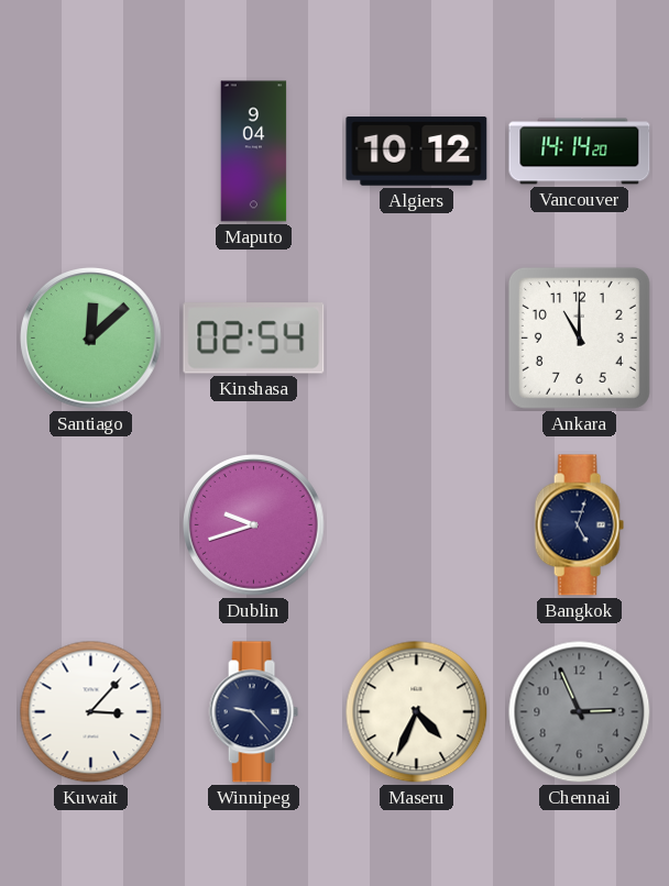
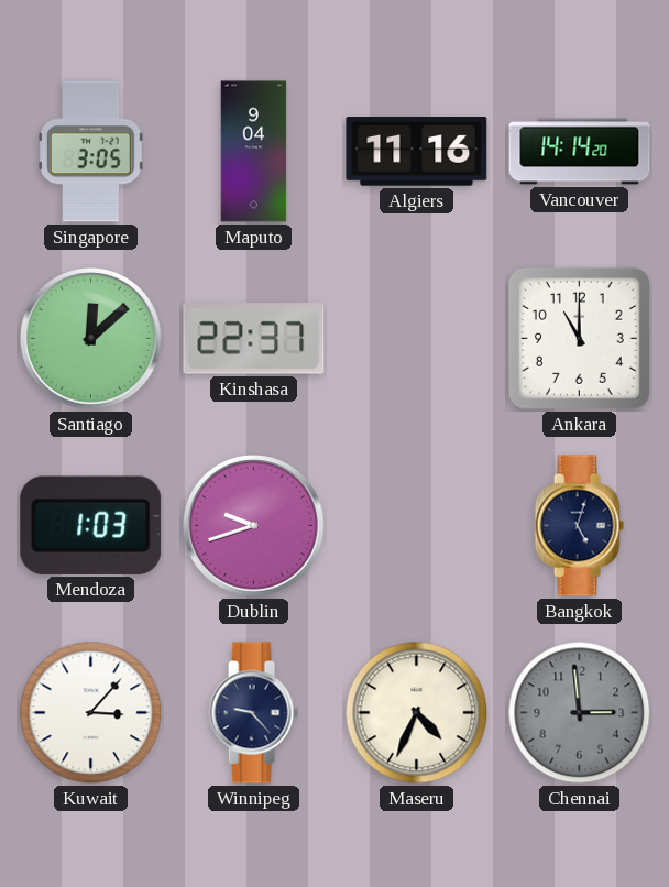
Singapore: none -> 3:05 (91, 152)
Algiers: 10:12 -> 11:16 (417, 152)
Kinshasa: 02:54 -> 22:37 (254, 339)
Mendoza: none -> 1:03 (91, 525)
Chennai: 2:56 -> 2:59 (580, 713)
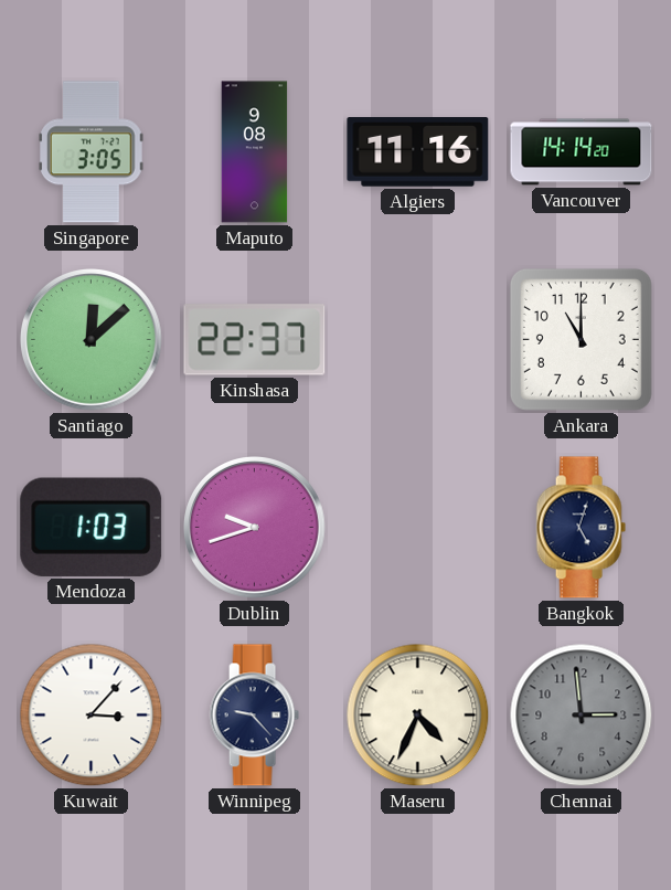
Maputo: 9:04 -> 9:08 (255, 152)
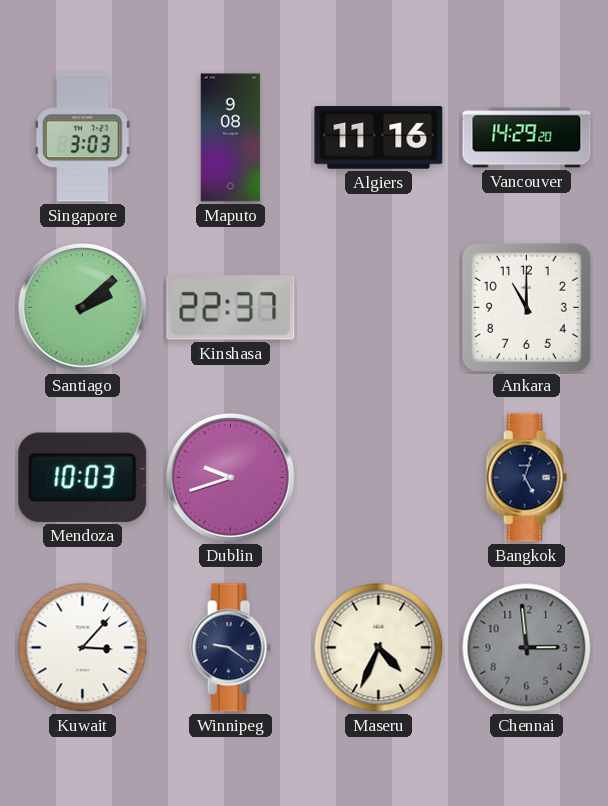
Singapore: 3:05 -> 3:03 (83, 138)
Vancouver: 14:14 -> 14:29 (527, 138)
Santiago: 12:08 -> 2:08 (83, 308)
Mendoza: 1:03 -> 10:03 (83, 477)
Winnipeg: 9:23 -> 9:21 (230, 648)
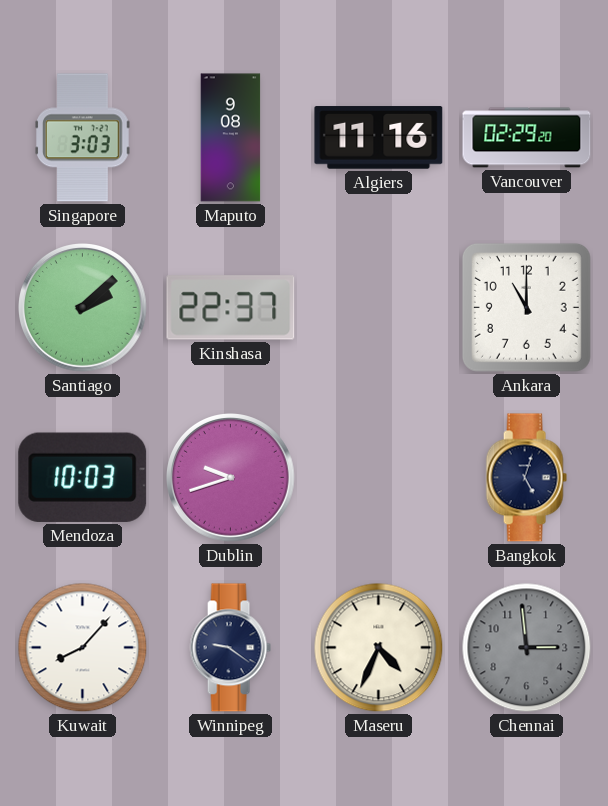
Vancouver: 14:29 -> 02:29 (527, 138)
Kuwait: 3:07 -> 8:07 (83, 648)
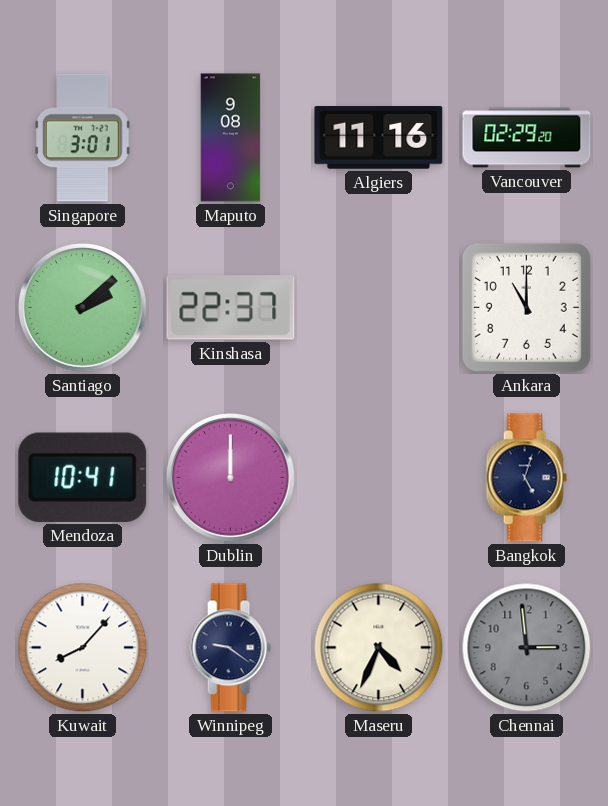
Singapore: 3:03 -> 3:01 (83, 138)
Mendoza: 10:03 -> 10:41 (83, 477)
Dublin: 9:42 -> 12:00 (231, 478)
